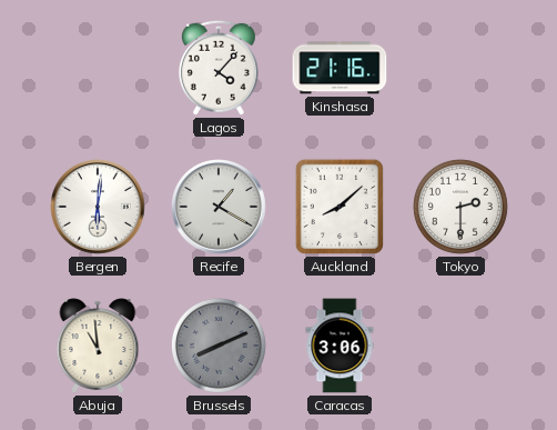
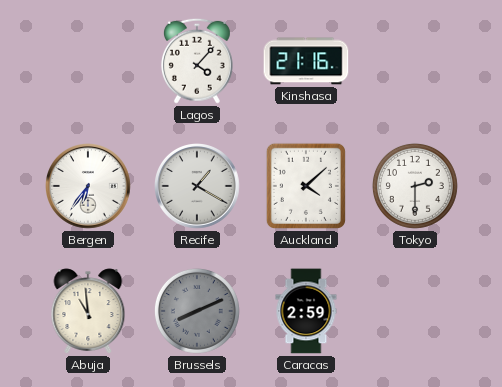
Bergen: 6:01 -> 6:36 (89, 187)
Auckland: 8:08 -> 4:08 (306, 186)
Caracas: 3:06 -> 2:59 (306, 311)
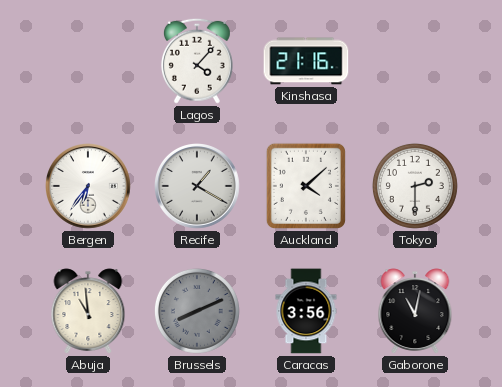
Caracas: 2:59 -> 3:56 (306, 311)
Gaborone: none -> 11:02 (415, 311)
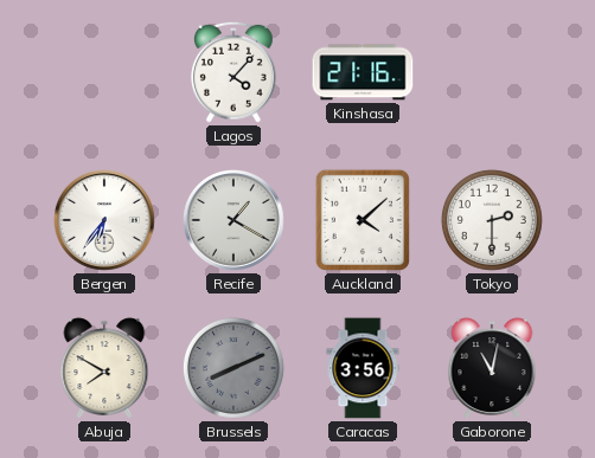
Abuja: 10:59 -> 7:50 (104, 368)
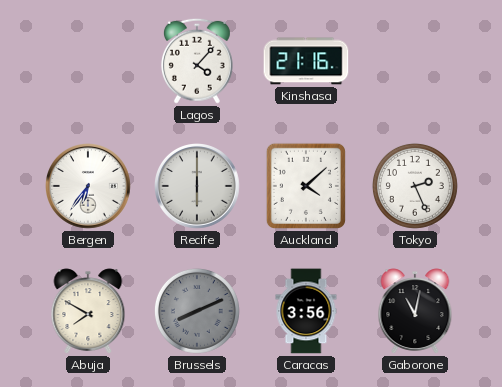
Recife: 1:20 -> 6:00 (198, 187)
Tokyo: 2:30 -> 2:26 (415, 186)
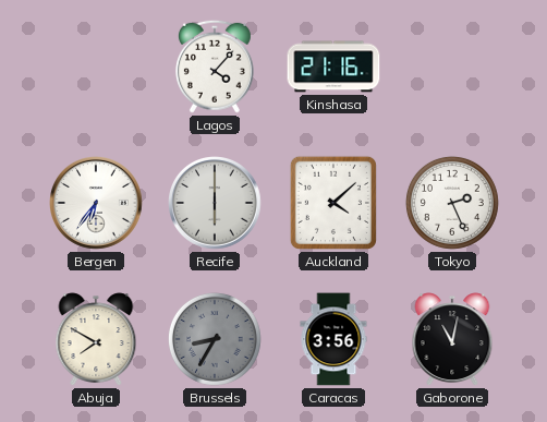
Brussels: 8:11 -> 8:35 (215, 339)
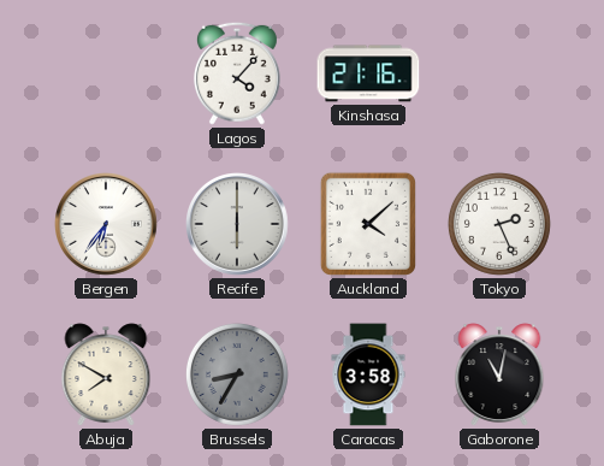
Caracas: 3:56 -> 3:58 (368, 374)
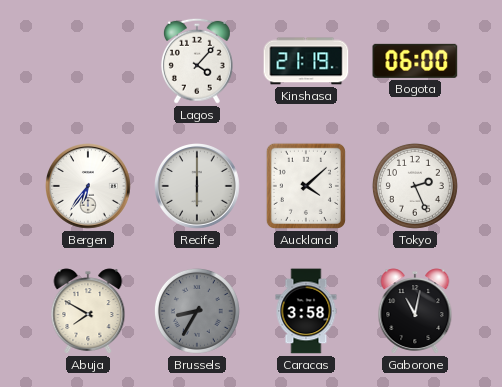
Kinshasa: 21:16 -> 21:19 (306, 61)
Bogota: none -> 06:00 (415, 61)
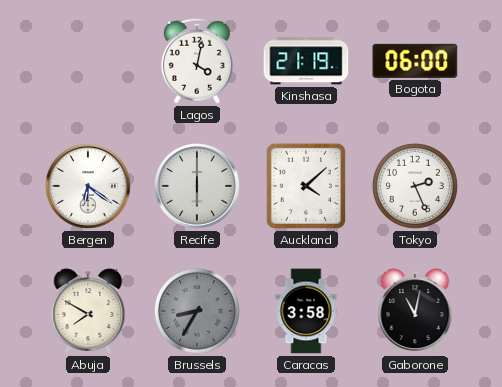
Lagos: 4:07 -> 4:02 (197, 61)
Bergen: 6:36 -> 6:21 (89, 187)
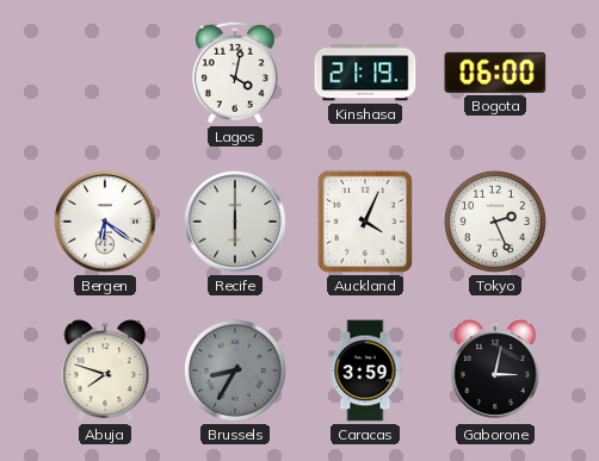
Auckland: 4:08 -> 4:04 (365, 222)
Abuja: 7:50 -> 7:48 (105, 370)
Caracas: 3:58 -> 3:59 (365, 370)
Gaborone: 11:02 -> 3:02 (495, 370)
